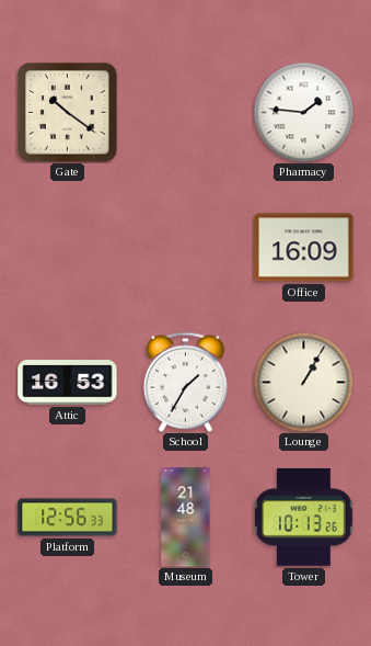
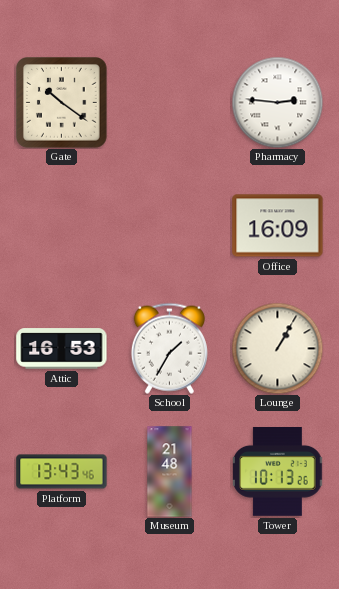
Pharmacy: 1:46 -> 2:46 (277, 102)
Platform: 12:56 -> 13:43 (62, 472)
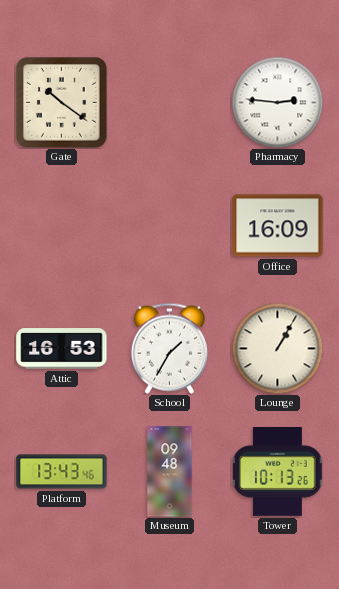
Museum: 21:48 -> 09:48 (170, 472)
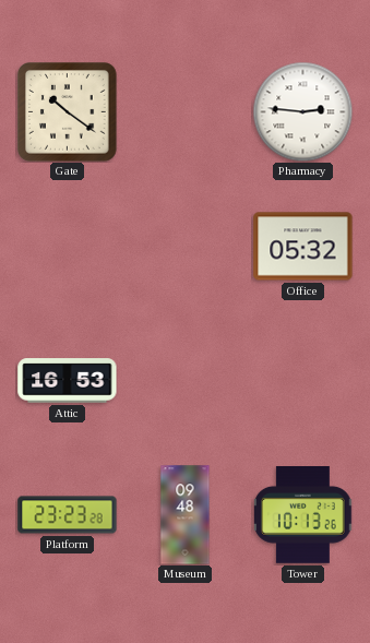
Office: 16:09 -> 05:32 (303, 247)
School: 1:35 -> none (169, 348)
Lounge: 1:05 -> none (277, 348)
Platform: 13:43 -> 23:23 (68, 515)
